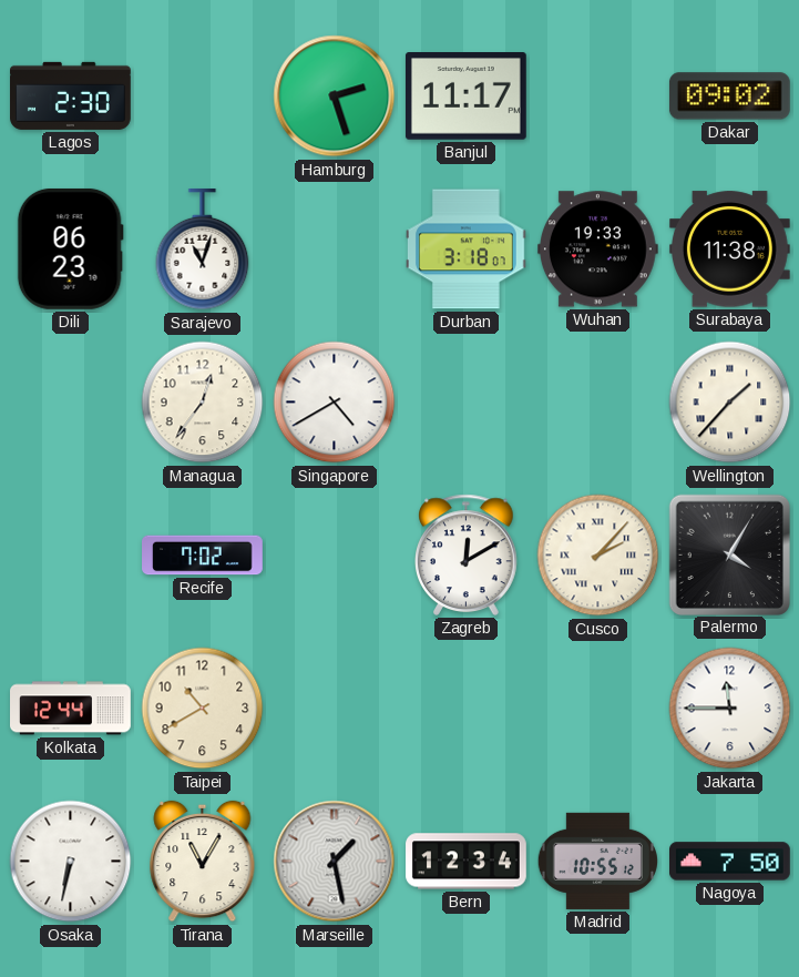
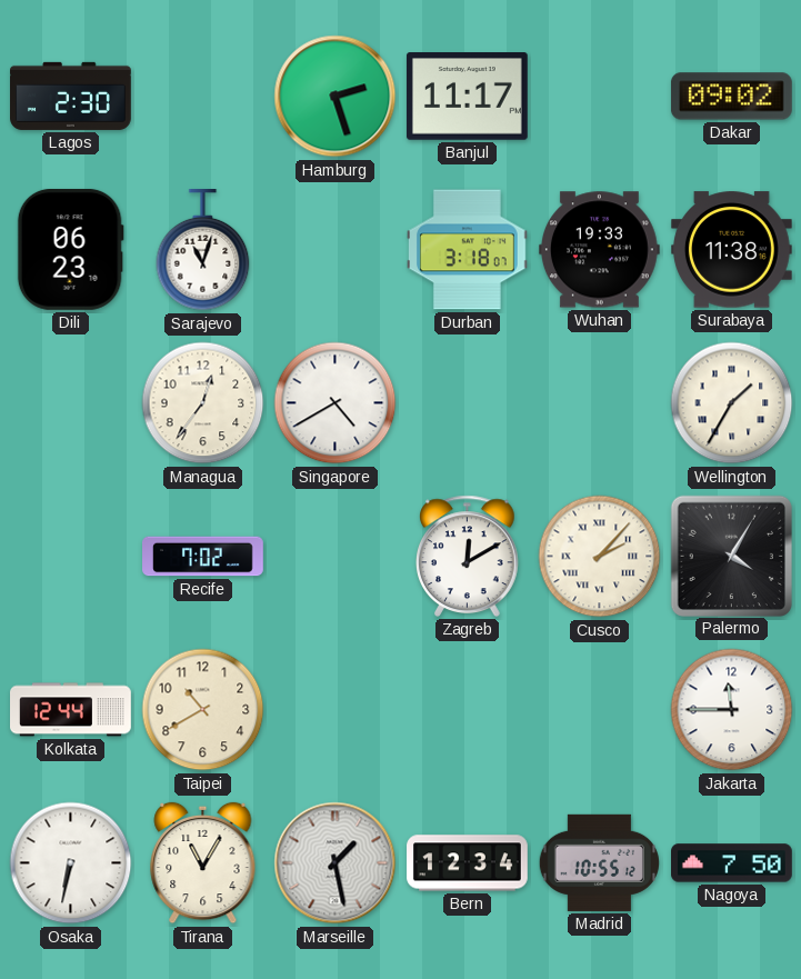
Wellington: 1:37 -> 1:35 (732, 403)
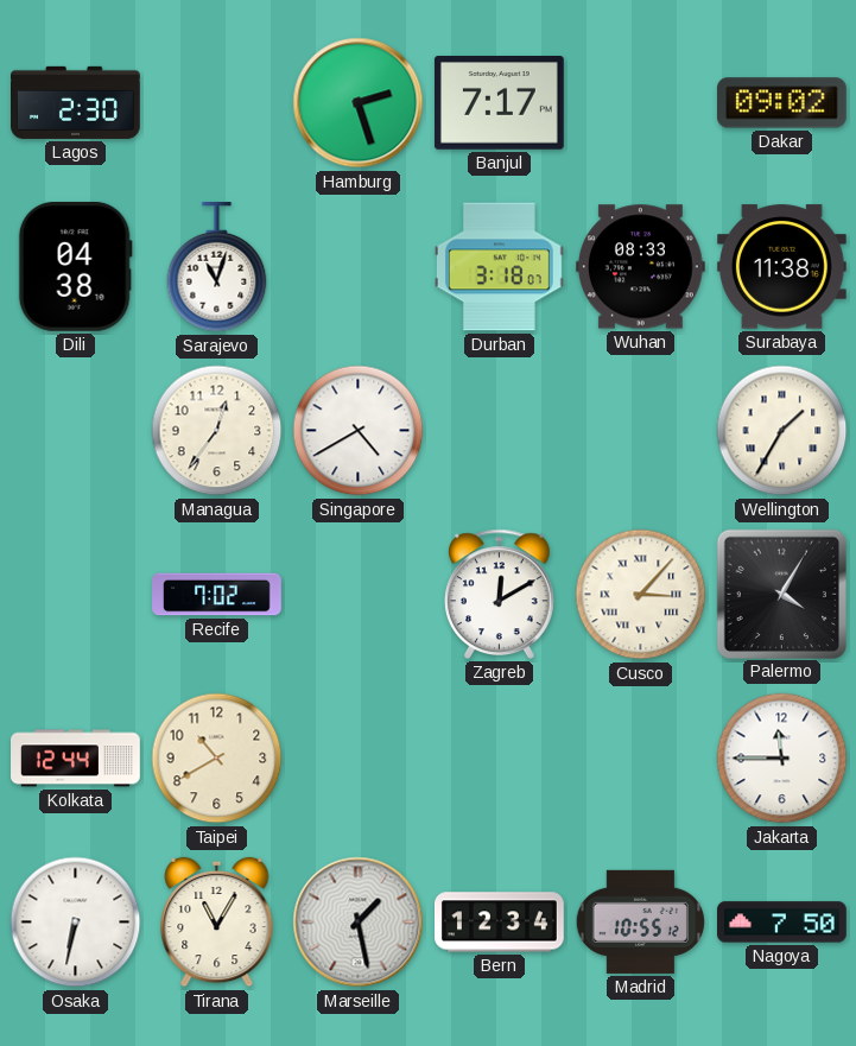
Banjul: 11:17 -> 7:17 (499, 103)
Dili: 06:23 -> 04:38 (75, 266)
Wuhan: 19:33 -> 08:33 (640, 267)
Cusco: 2:07 -> 3:07 (641, 595)
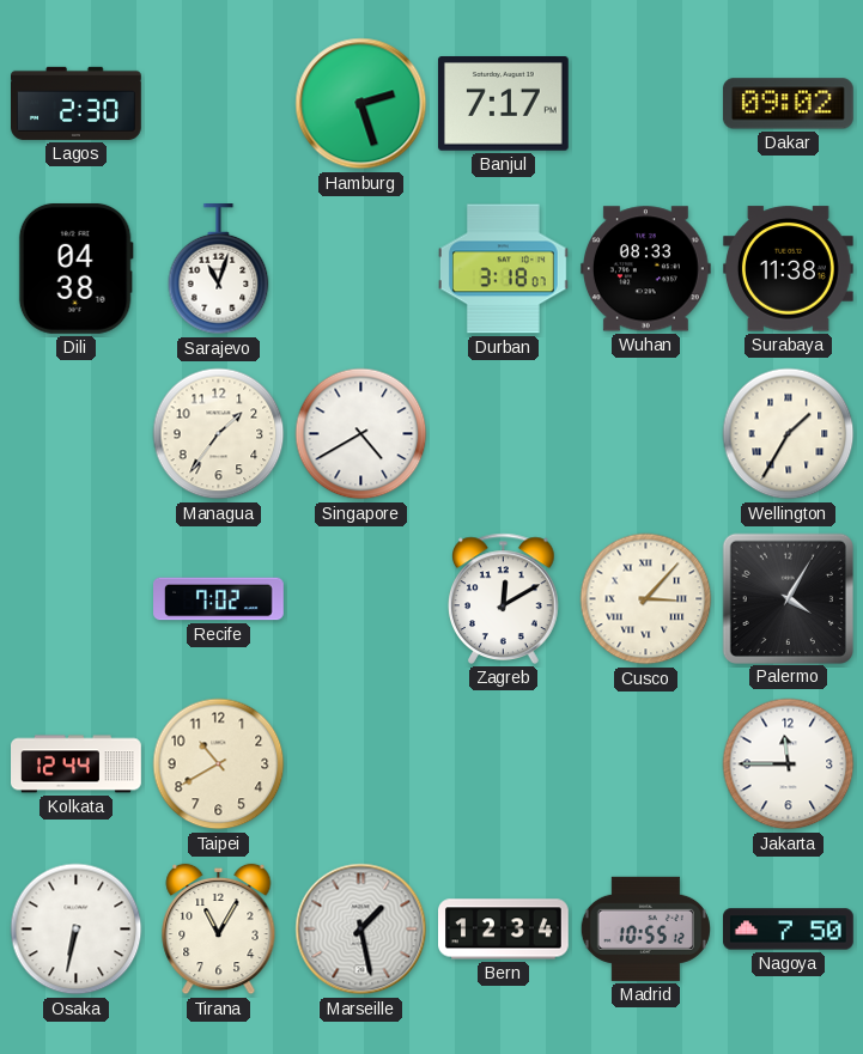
Managua: 12:36 -> 1:36 (219, 434)
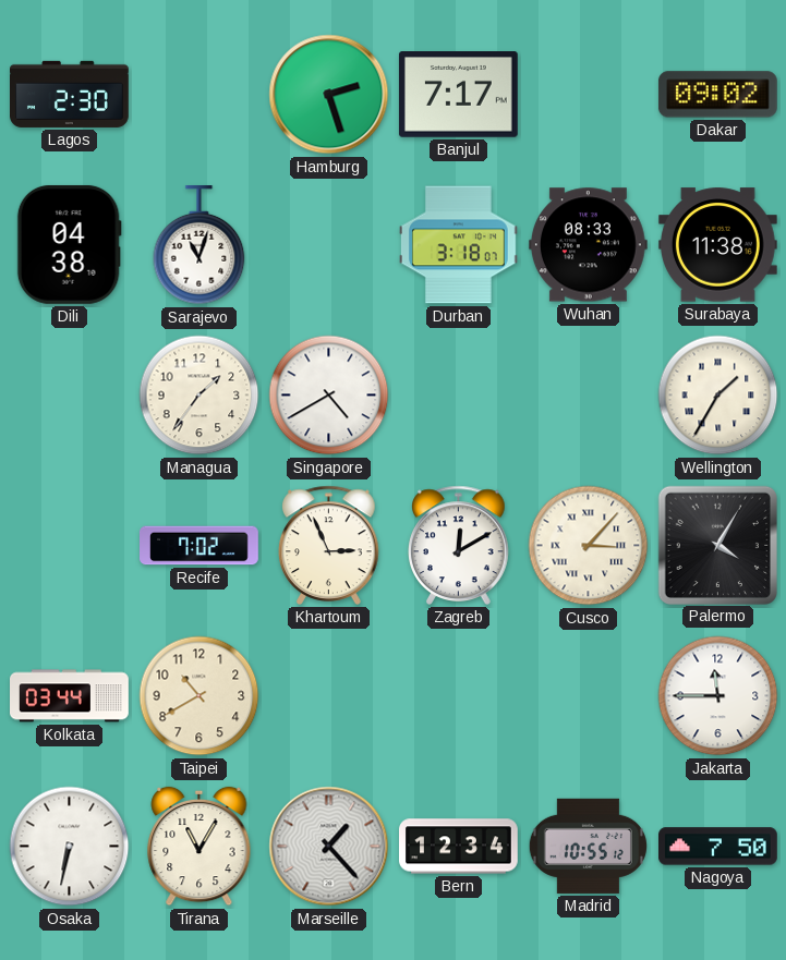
Khartoum: none -> 2:56 (329, 545)
Kolkata: 12:44 -> 03:44 (70, 696)
Marseille: 1:28 -> 1:23 (329, 847)
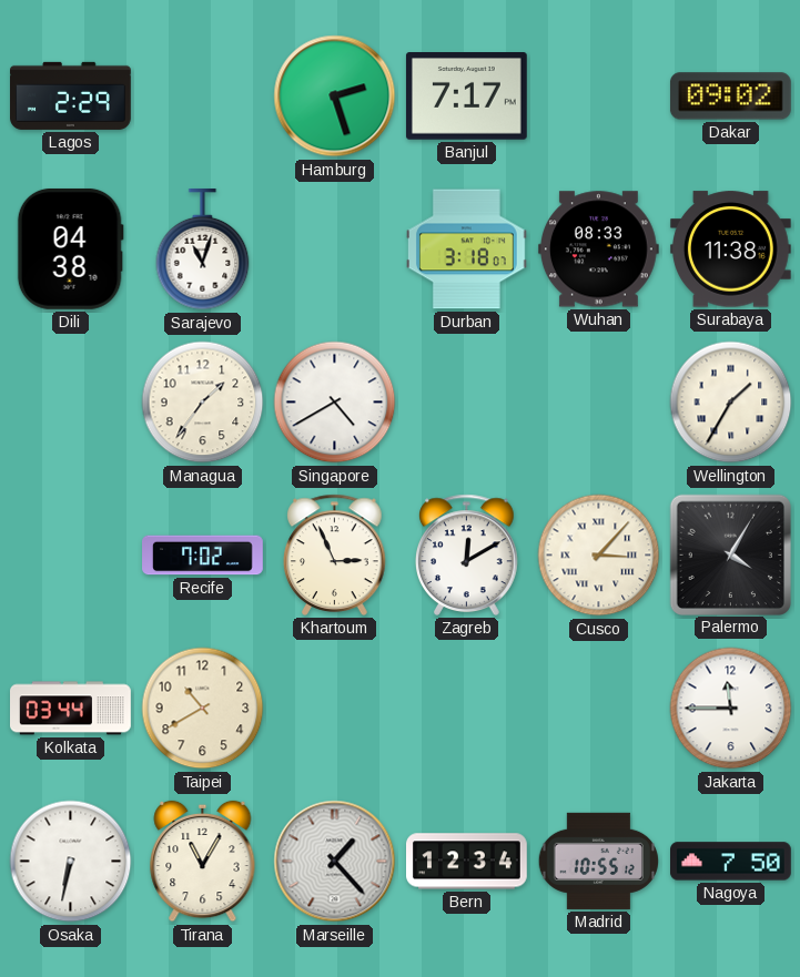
Lagos: 2:30 -> 2:29 (71, 95)
